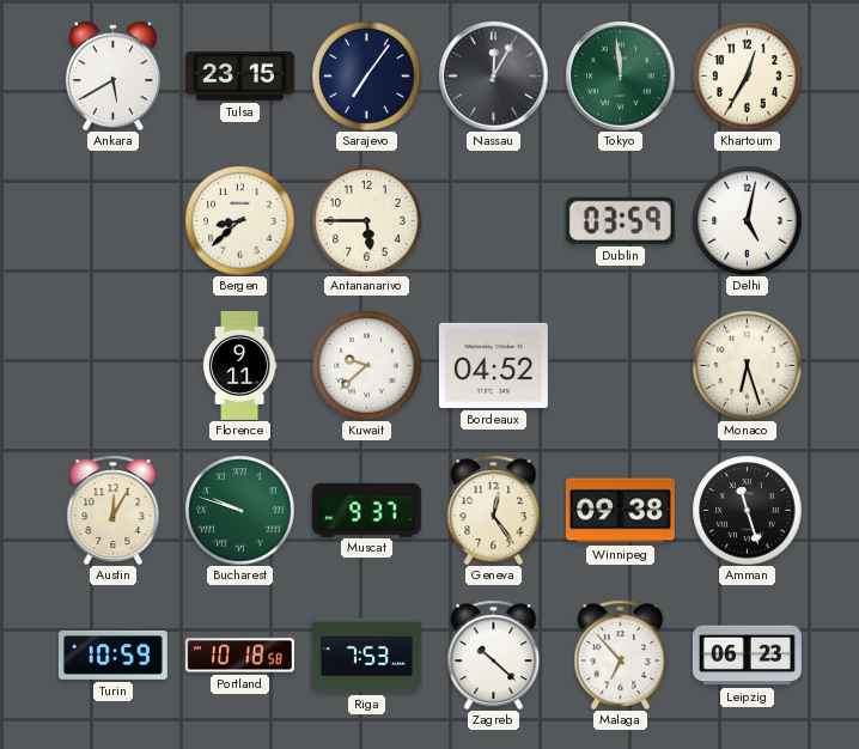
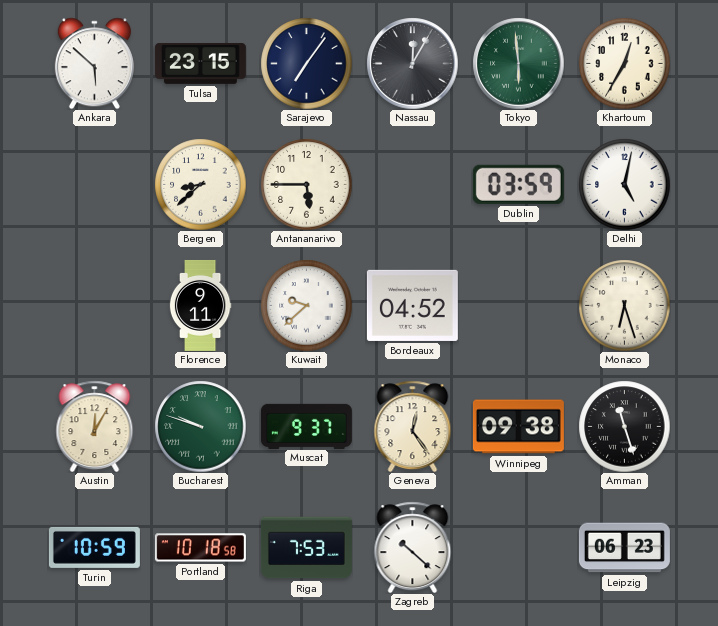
Ankara: 5:40 -> 5:52 (94, 63)
Tokyo: 11:59 -> 5:59 (518, 63)
Malaga: 6:53 -> none (621, 654)
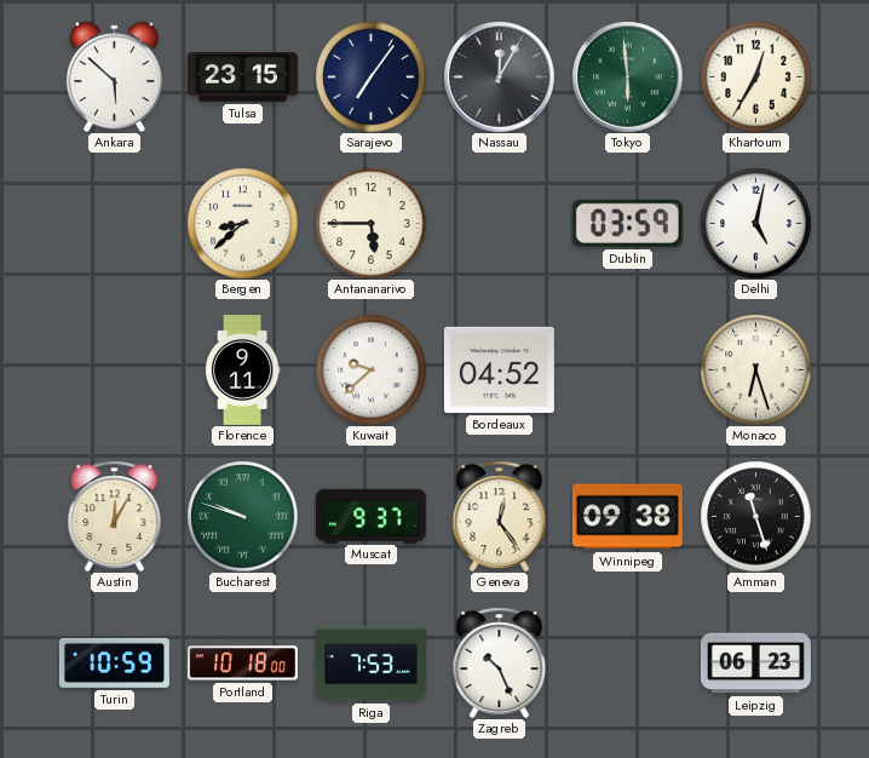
Portland: 10:18:58 -> 10:18:00 (242, 664)
Zagreb: 10:22 -> 10:26 (500, 662)
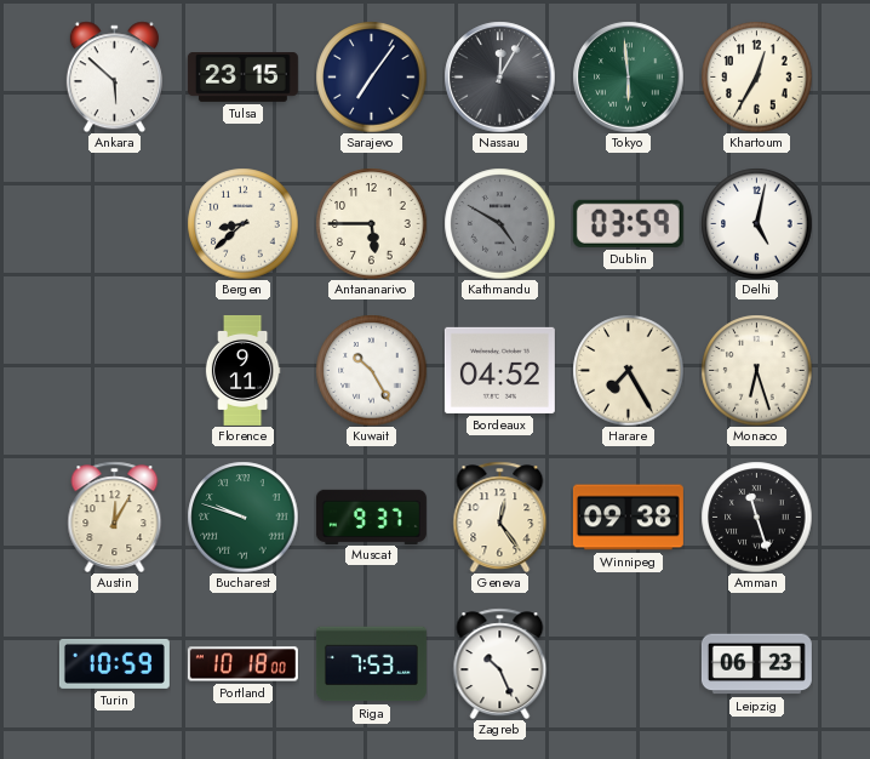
Kathmandu: none -> 4:50 (499, 223)
Kuwait: 9:38 -> 10:25 (371, 370)
Harare: none -> 7:25 (628, 370)
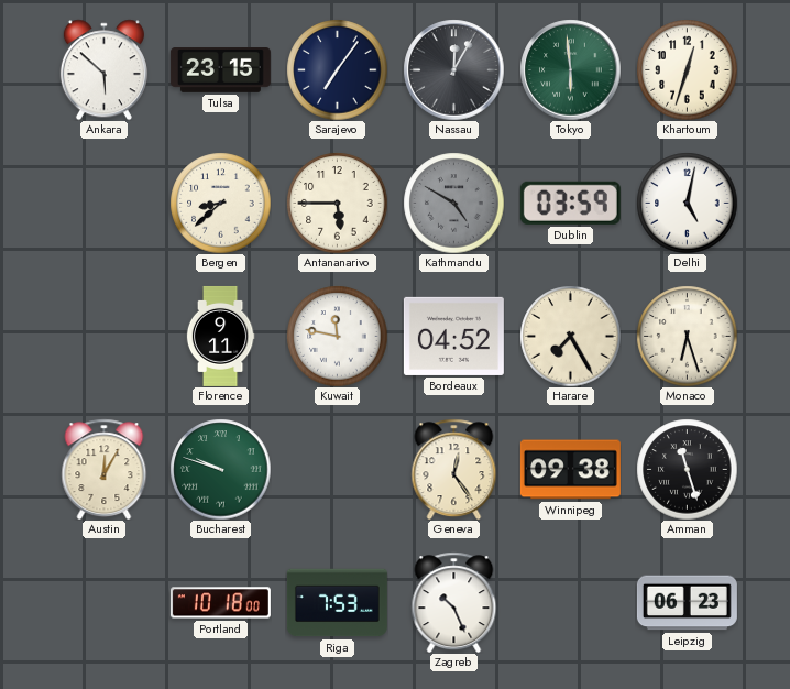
Khartoum: 12:35 -> 12:33 (687, 69)
Kuwait: 10:25 -> 11:47 (337, 336)
Muscat: 9:37 -> none (371, 517)
Turin: 10:59 -> none (114, 663)
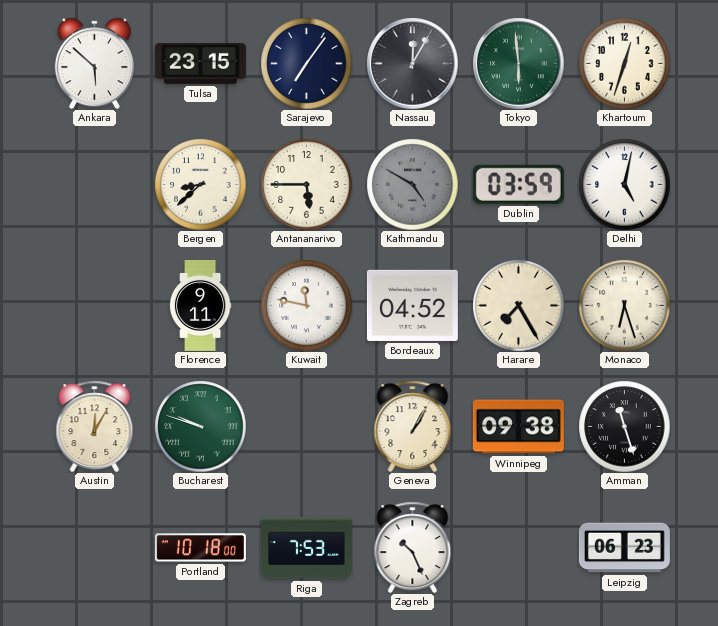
Geneva: 12:24 -> 1:05 (413, 426)
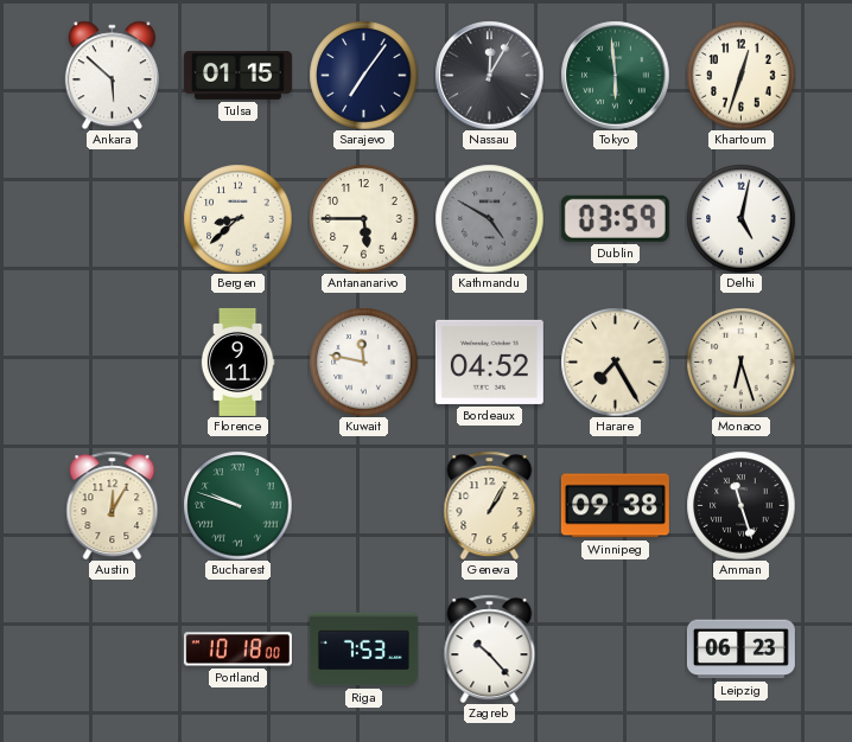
Tulsa: 23:15 -> 01:15 (237, 76)
Zagreb: 10:26 -> 10:23 (490, 648)
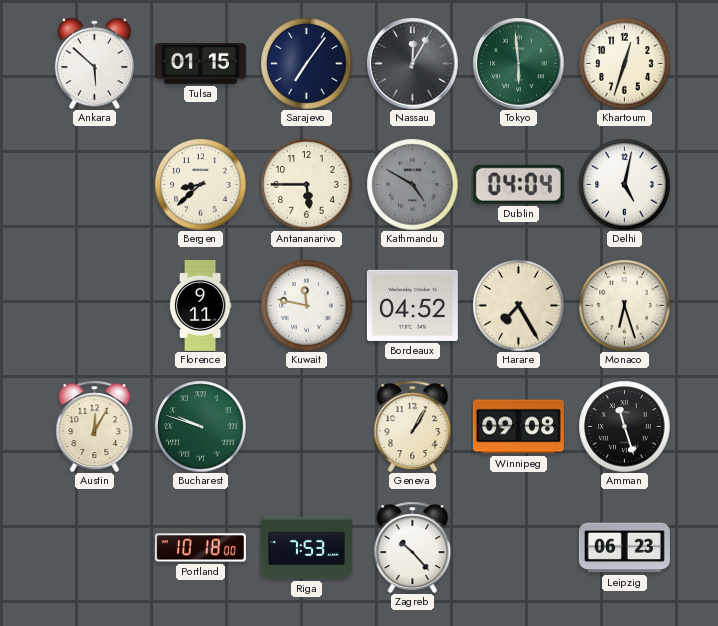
Dublin: 03:59 -> 04:04 (518, 184)
Winnipeg: 09:38 -> 09:08 (518, 427)
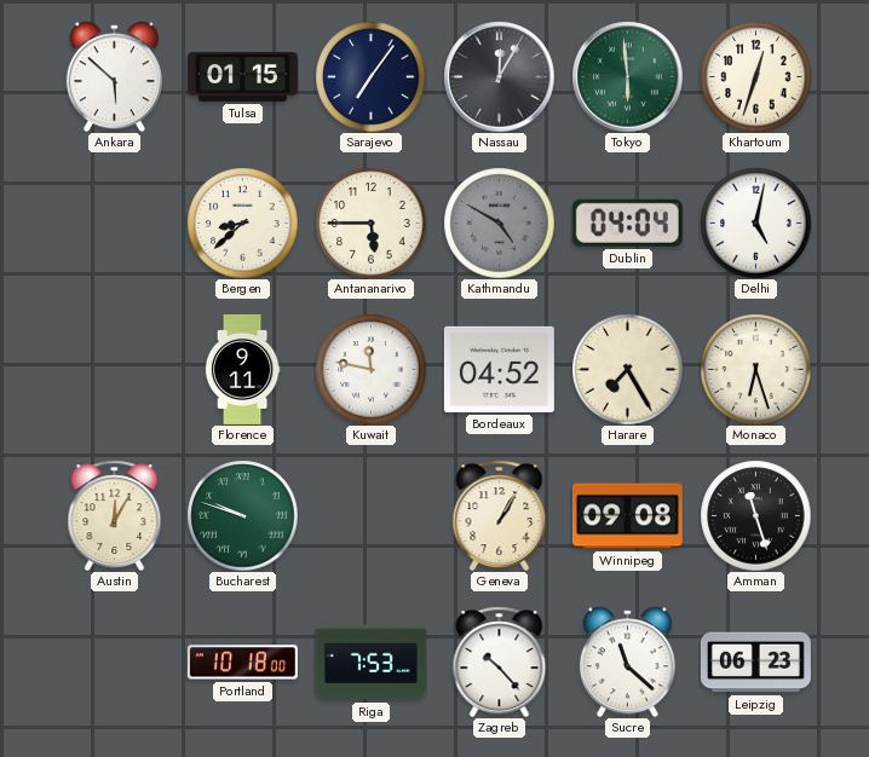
Sucre: none -> 11:22 (627, 661)
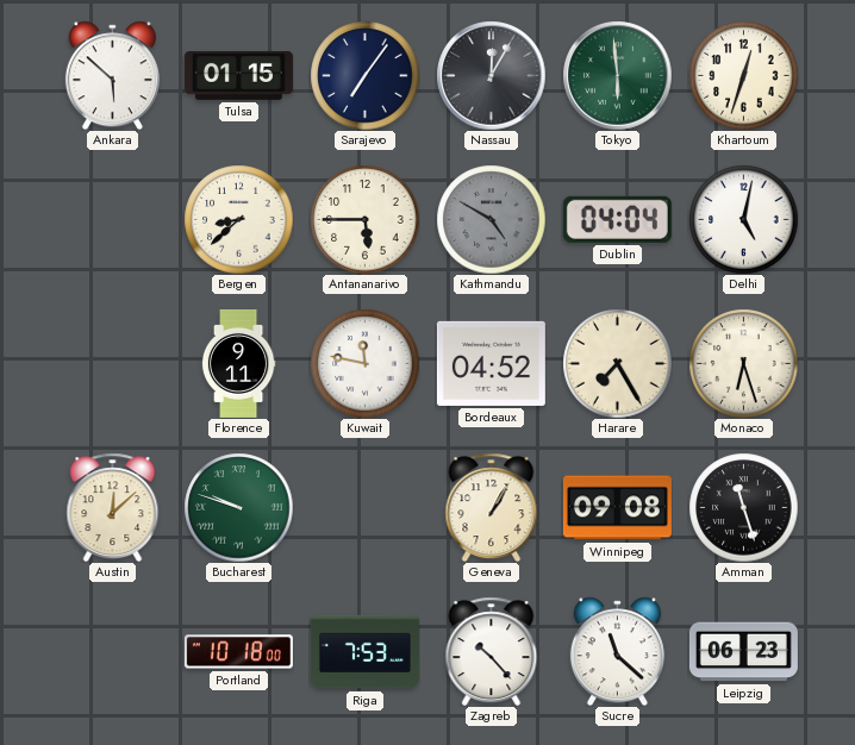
Austin: 12:05 -> 12:08 (113, 507)
